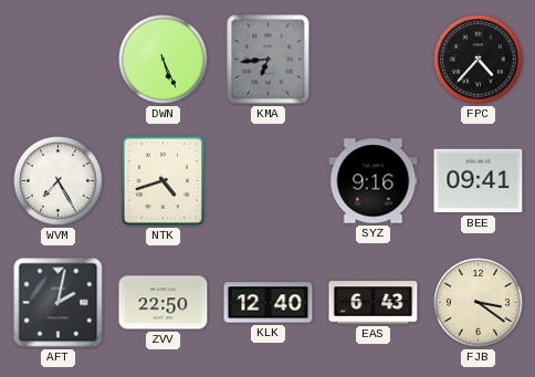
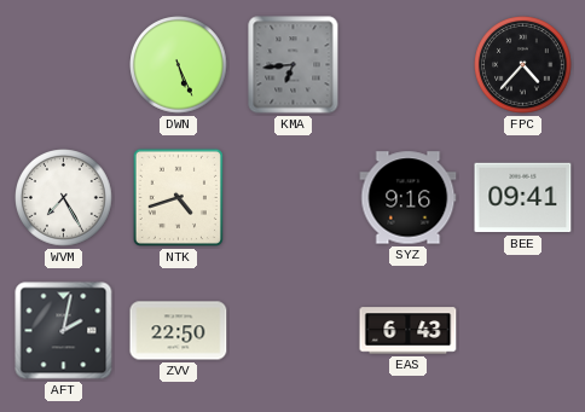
KLK: 12:40 -> none (269, 303)
FJB: 3:21 -> none (479, 303)
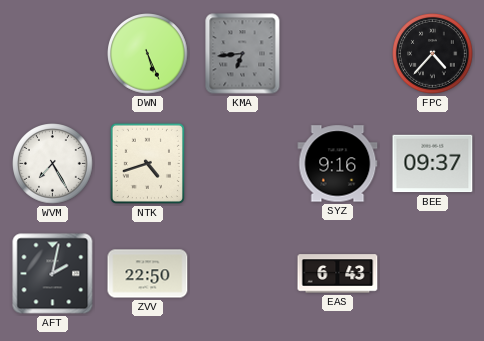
BEE: 09:41 -> 09:37 (433, 164)
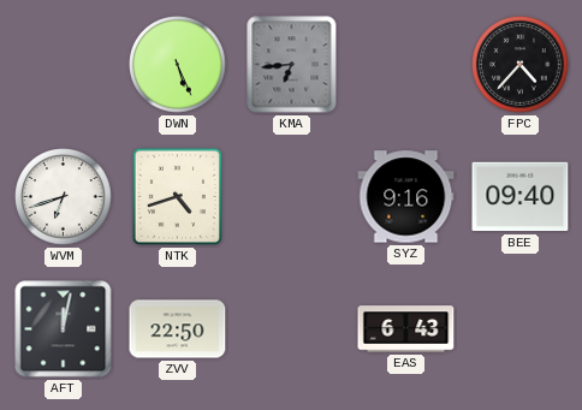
WVM: 7:25 -> 6:42 (64, 197)
BEE: 09:37 -> 09:40 (521, 197)
AFT: 2:02 -> 12:02 (64, 329)
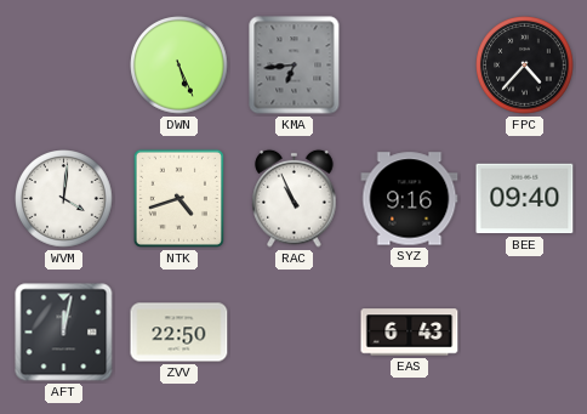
WVM: 6:42 -> 4:01 (64, 199)
RAC: none -> 10:56 (295, 198)
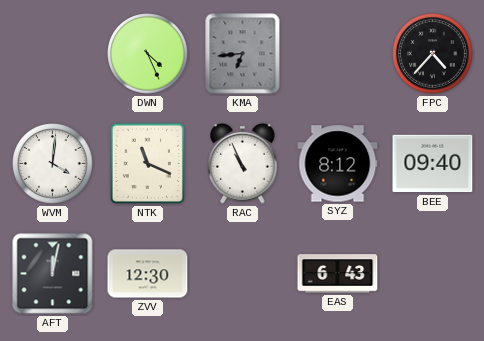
DWN: 5:26 -> 4:26 (148, 54)
NTK: 4:42 -> 11:19 (147, 163)
SYZ: 9:16 -> 8:12 (338, 164)
ZVV: 22:50 -> 12:30 (148, 274)
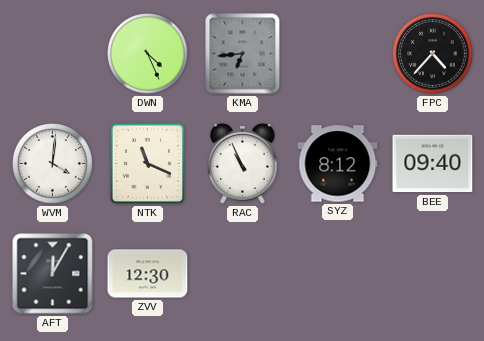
AFT: 12:02 -> 12:05 (53, 274)
EAS: 6:43 -> none (338, 274)
